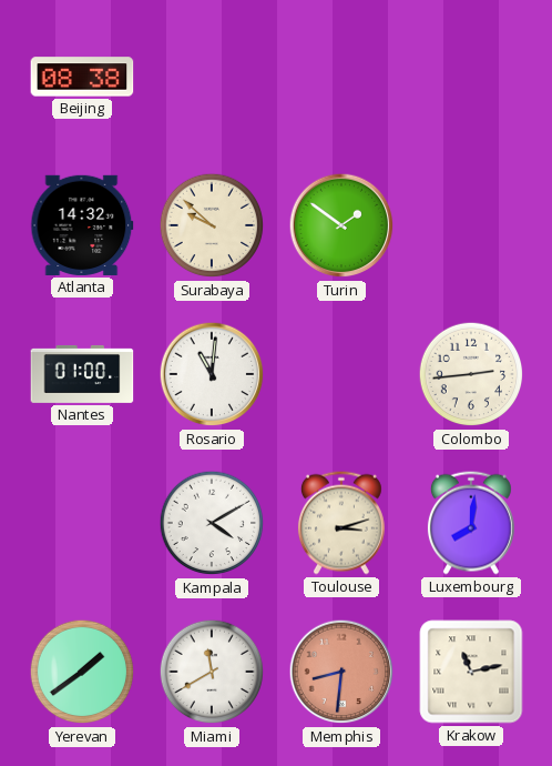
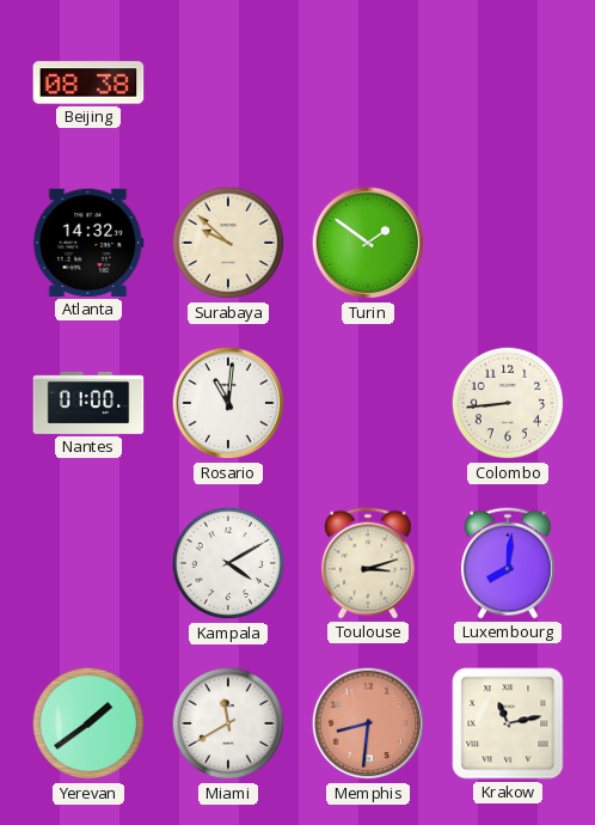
Colombo: 2:44 -> 8:44 (508, 403)
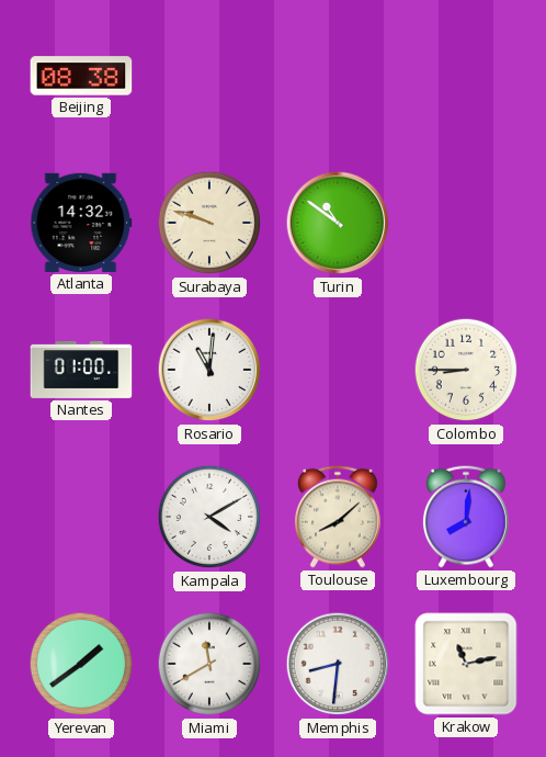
Surabaya: 9:52 -> 9:48 (209, 223)
Turin: 1:51 -> 10:51 (338, 223)
Colombo: 8:44 -> 8:45 (466, 370)
Toulouse: 3:12 -> 8:08 (338, 517)
Memphis dial: salmon -> white (338, 664)
